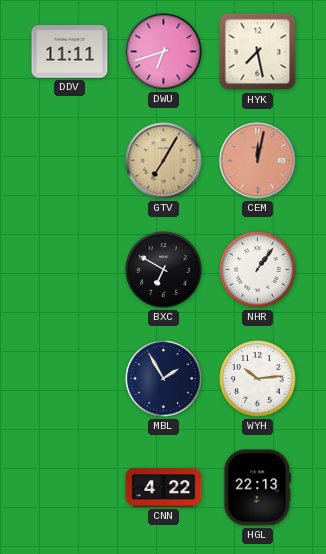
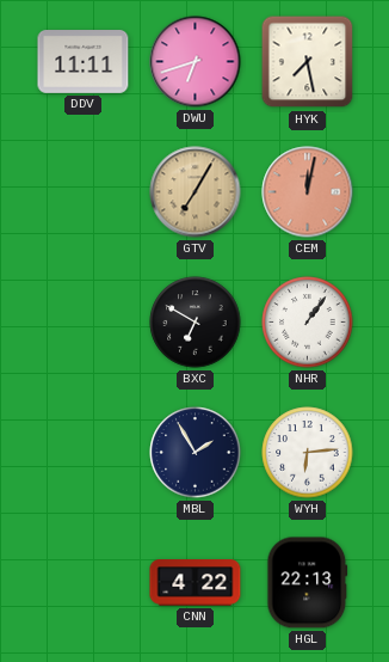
WYH: 10:14 -> 6:14 (308, 453)
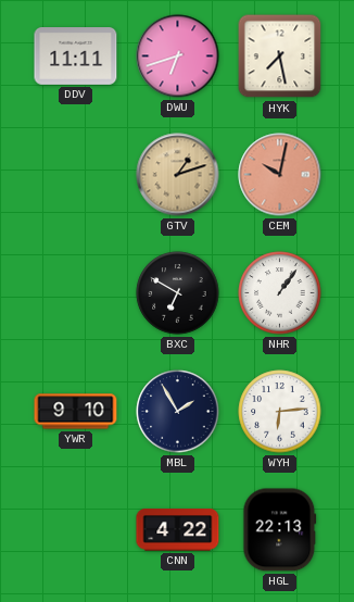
GTV: 7:05 -> 1:12 (178, 175)
CEM: 12:02 -> 10:02 (280, 175)
YWR: none -> 9:10 (76, 412)
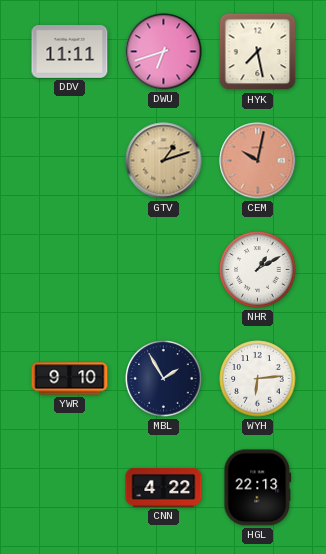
BXC: 6:50 -> none (178, 293)
NHR: 1:06 -> 1:10 (258, 270)
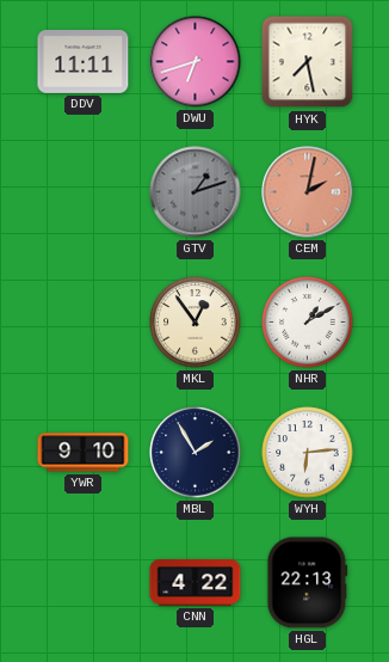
GTV dial: champagne -> grey (196, 192)
CEM: 10:02 -> 2:02 (308, 192)
MKL: none -> 12:54 (196, 323)
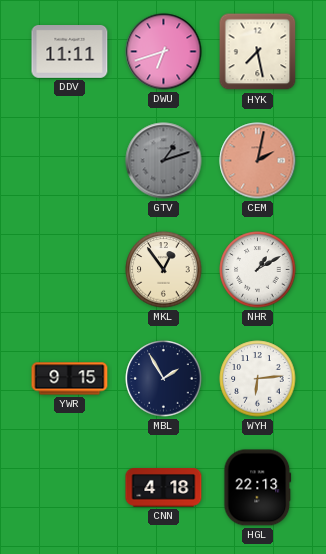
YWR: 9:10 -> 9:15 (70, 379)
CNN: 4:22 -> 4:18 (164, 488)
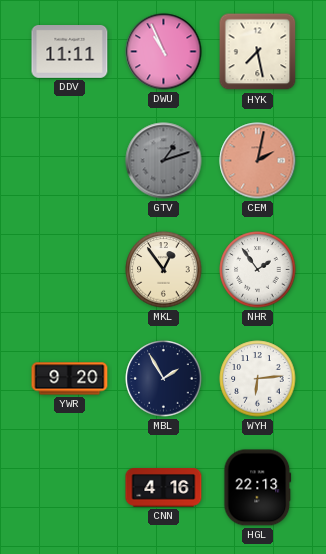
DWU: 6:42 -> 10:56 (164, 52)
NHR: 1:10 -> 1:54 (258, 270)
YWR: 9:15 -> 9:20 (70, 379)
CNN: 4:18 -> 4:16 (164, 488)
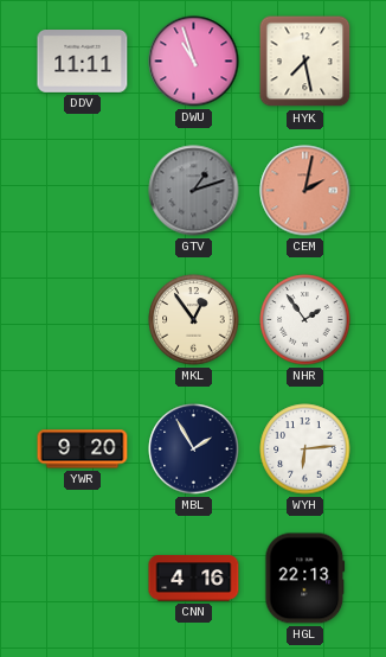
DWU: 10:56 -> 10:57 (194, 62)
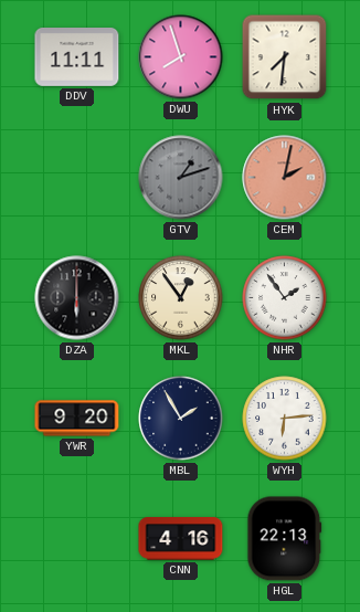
DWU: 10:57 -> 7:57 (181, 57)
HYK: 7:28 -> 7:31 (285, 57)
DZA: none -> 6:00 (77, 298)
